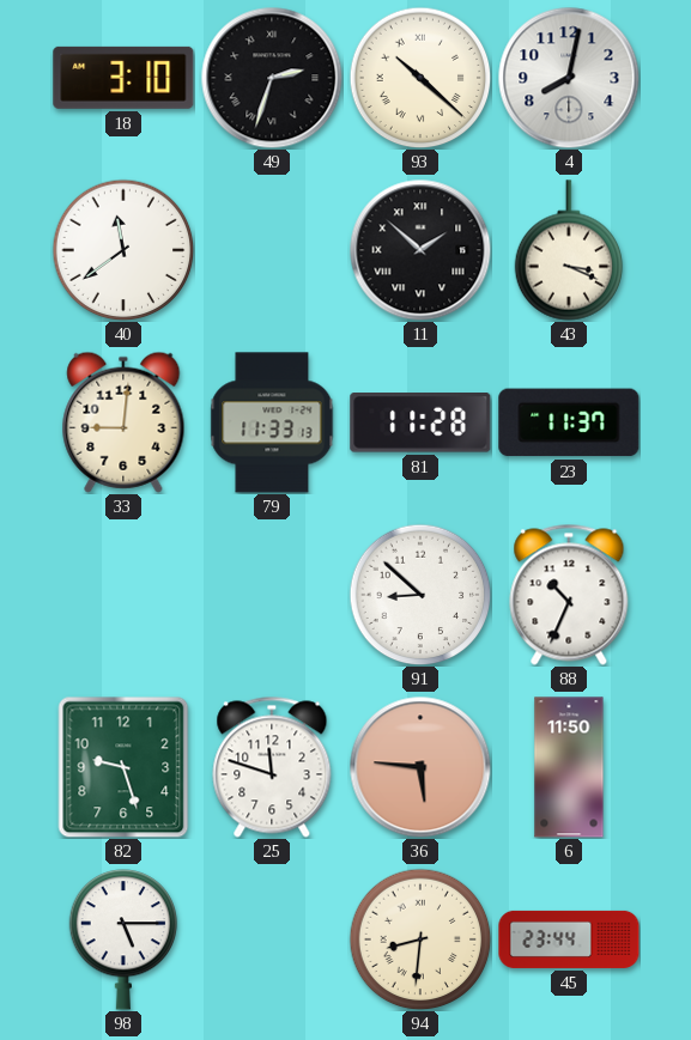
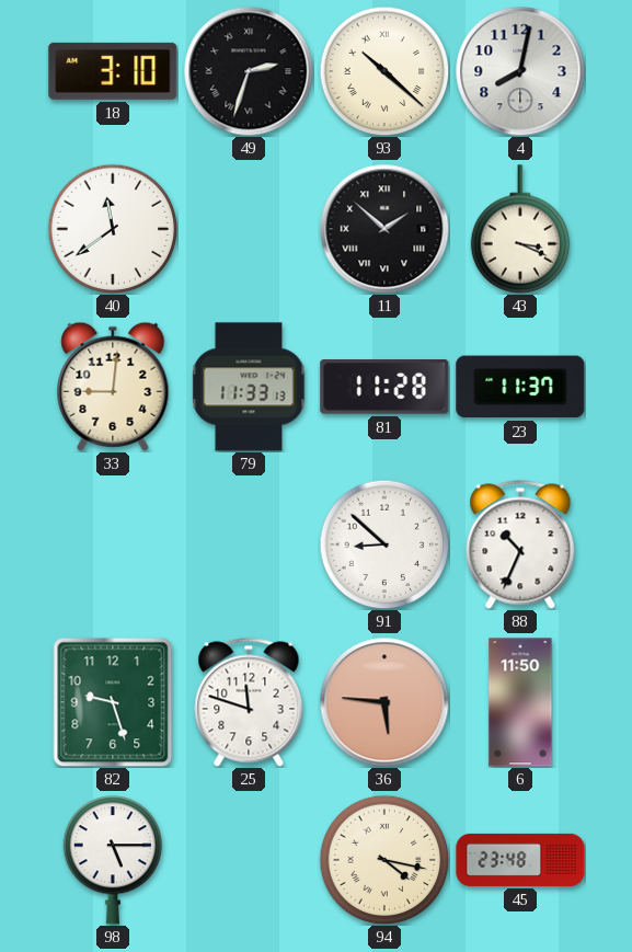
94: 8:31 -> 4:17 (384, 860)
45: 23:44 -> 23:48 (520, 860)
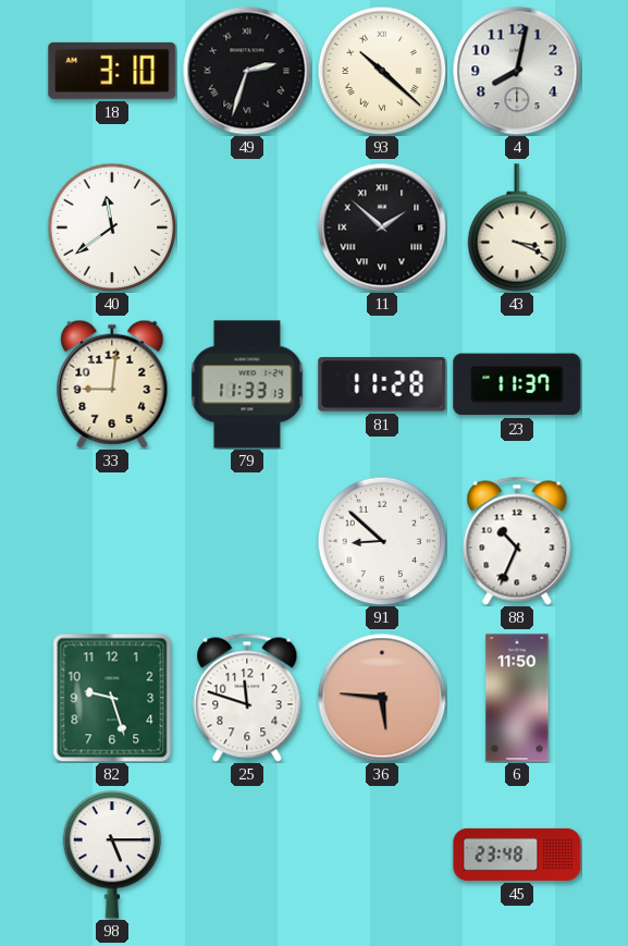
94: 4:17 -> none (384, 860)
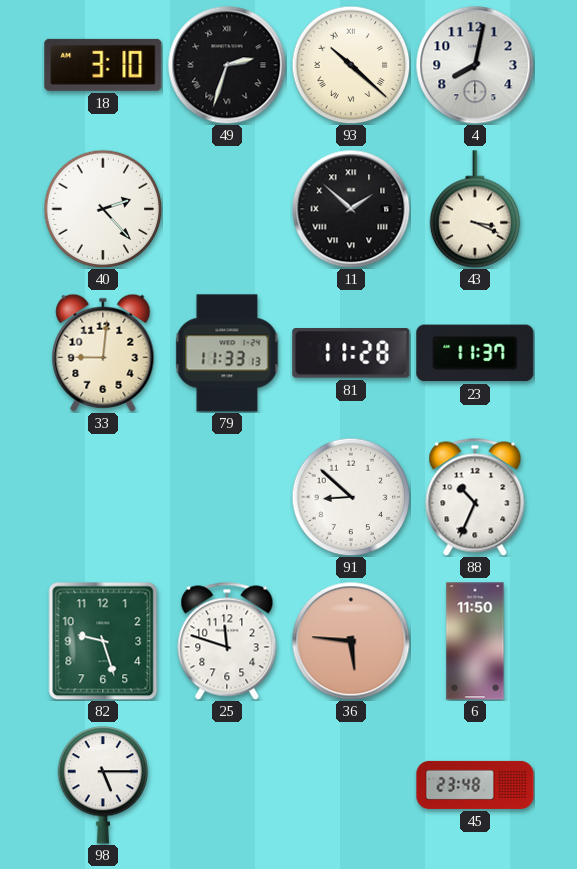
40: 11:39 -> 2:23 (103, 209)
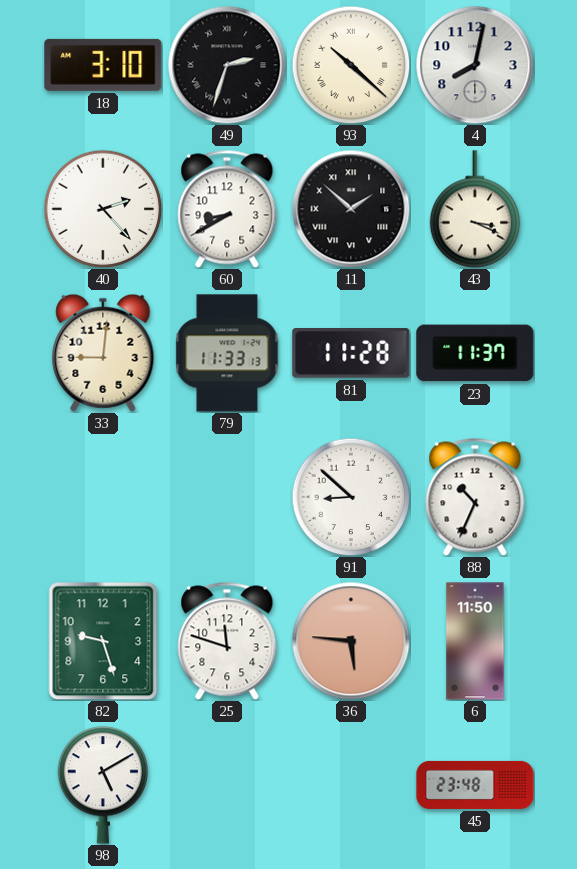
60: none -> 8:40 (227, 209)
98: 5:15 -> 5:10 (103, 785)
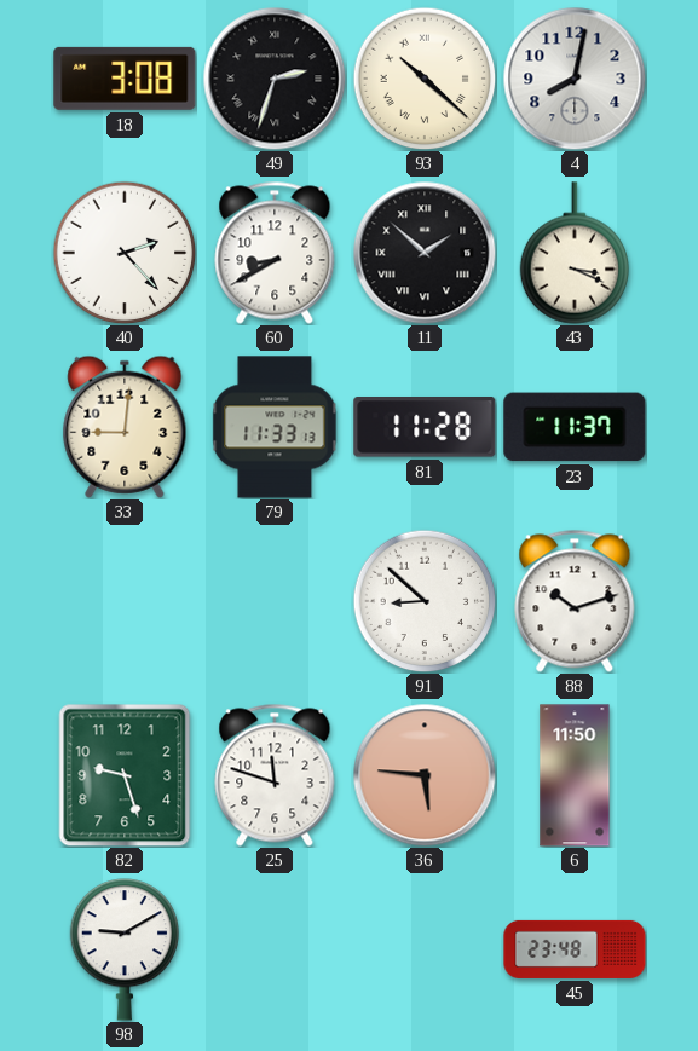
18: 3:10 -> 3:08 (125, 79)
88: 10:34 -> 10:12 (575, 601)
98: 5:10 -> 9:10 (125, 949)
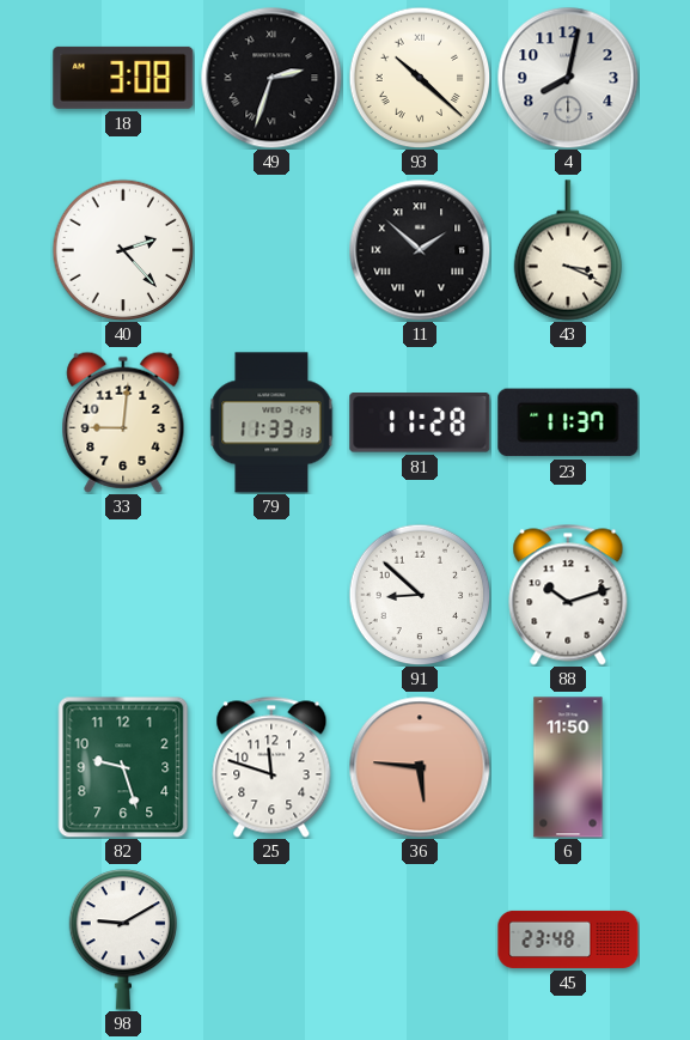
60: 8:40 -> none (275, 253)
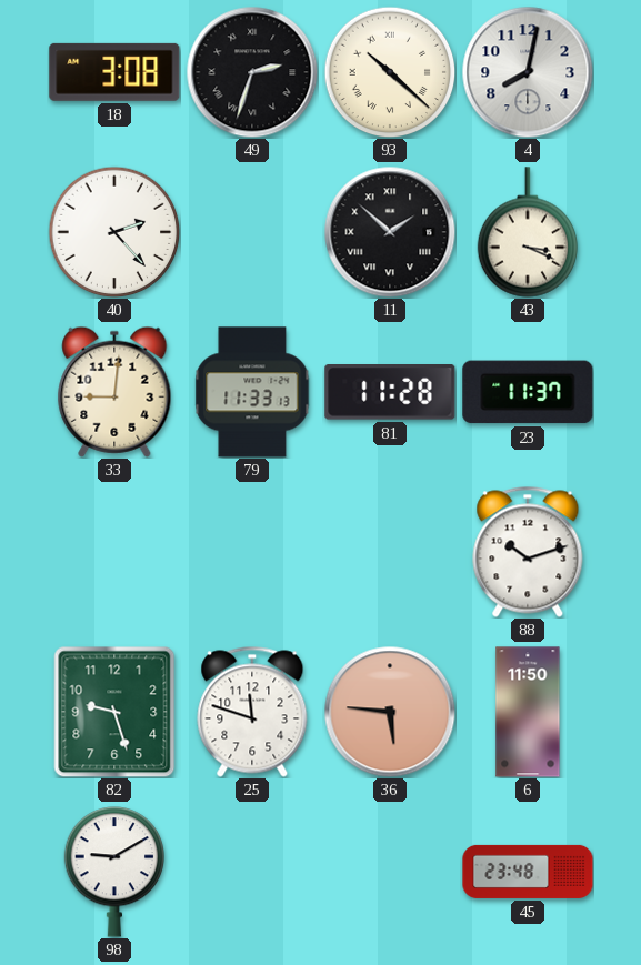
91: 8:52 -> none (420, 595)
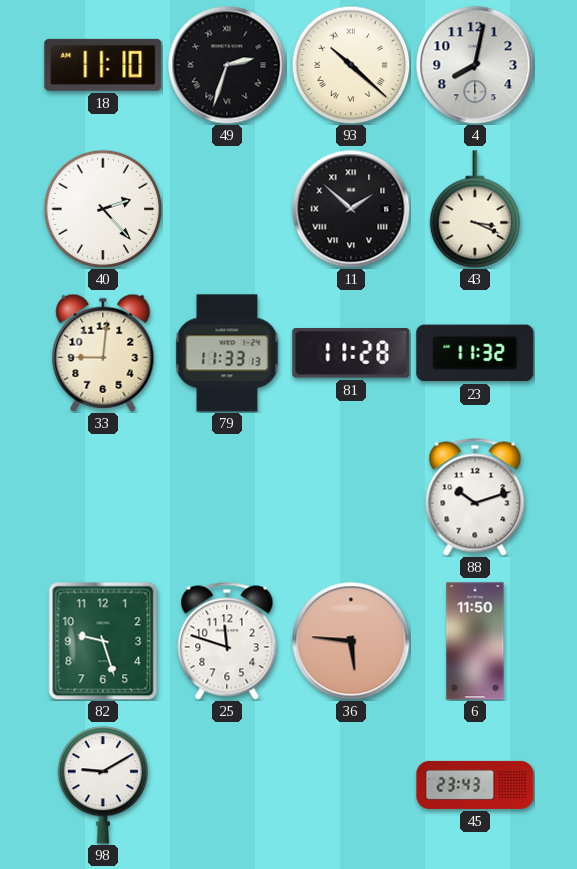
18: 3:08 -> 11:10 (103, 65)
23: 11:37 -> 11:32 (475, 353)
45: 23:48 -> 23:43 (475, 785)
